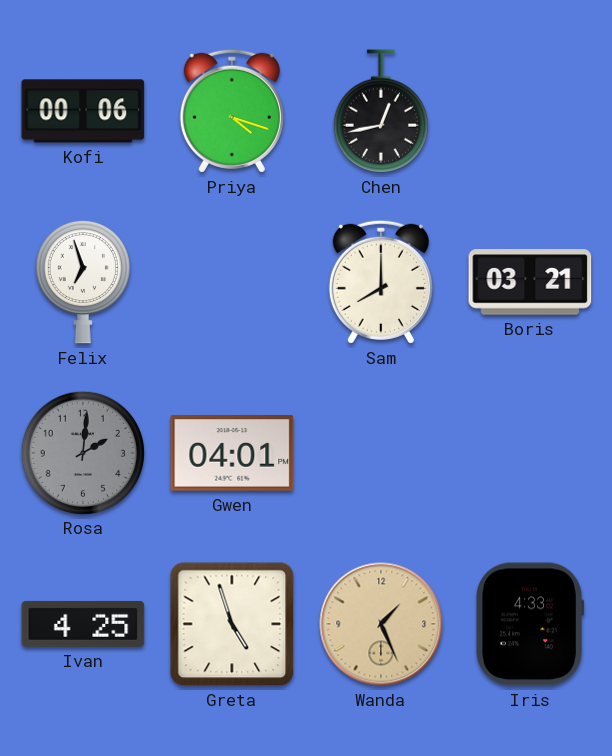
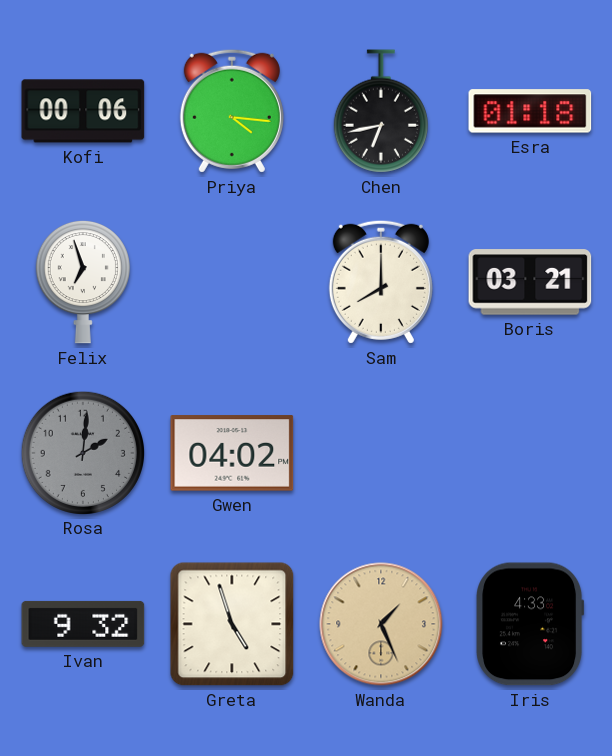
Priya: 4:18 -> 4:16 (232, 111)
Chen: 12:43 -> 6:43 (381, 111)
Esra: none -> 01:18 (530, 111)
Gwen: 04:01 -> 04:02 (232, 453)
Ivan: 4:25 -> 9:32 (83, 624)
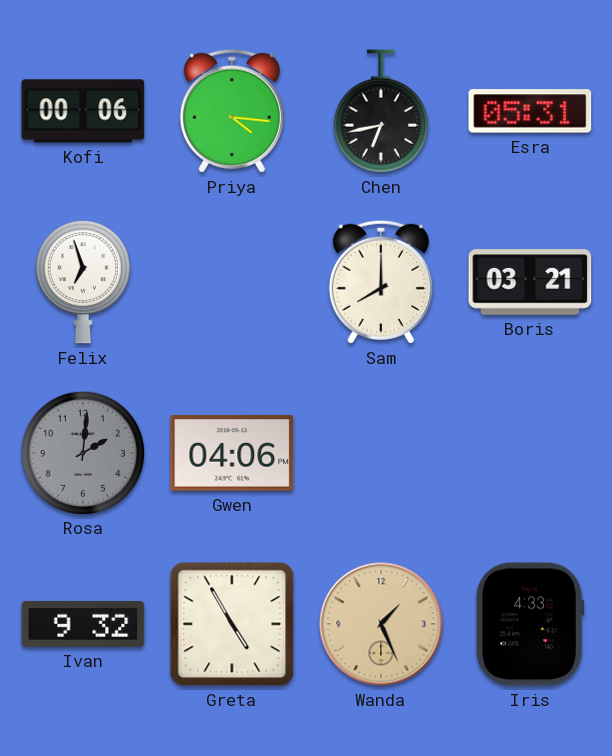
Esra: 01:18 -> 05:31 (530, 111)
Gwen: 04:02 -> 04:06 (232, 453)
Greta: 4:57 -> 4:55 (232, 624)
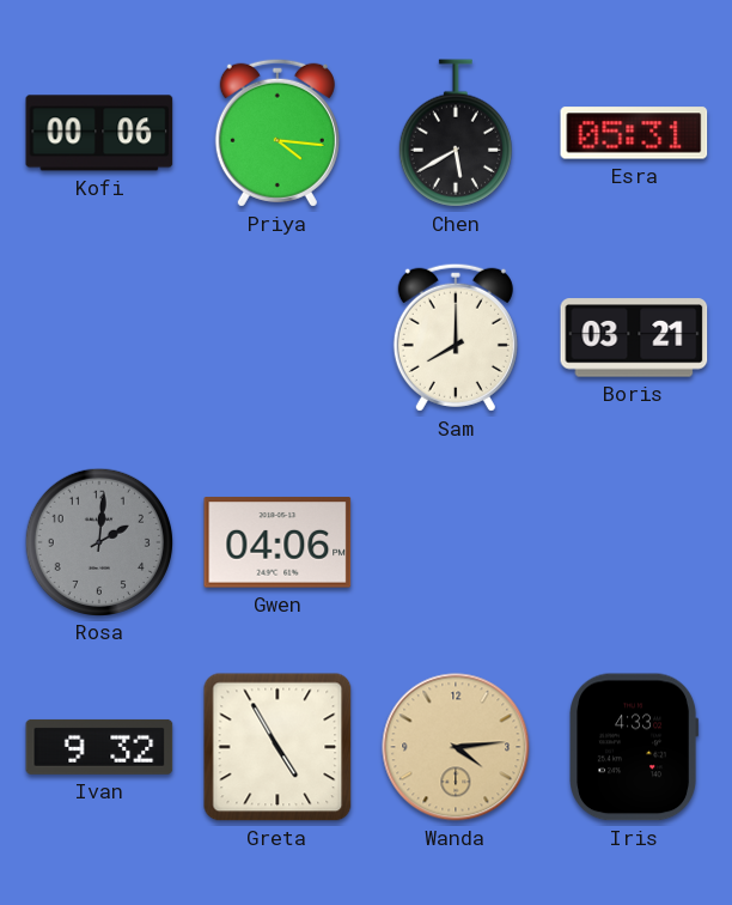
Chen: 6:43 -> 5:40 (456, 133)
Felix: 6:57 -> none (83, 282)
Wanda: 1:26 -> 4:14 (456, 747)
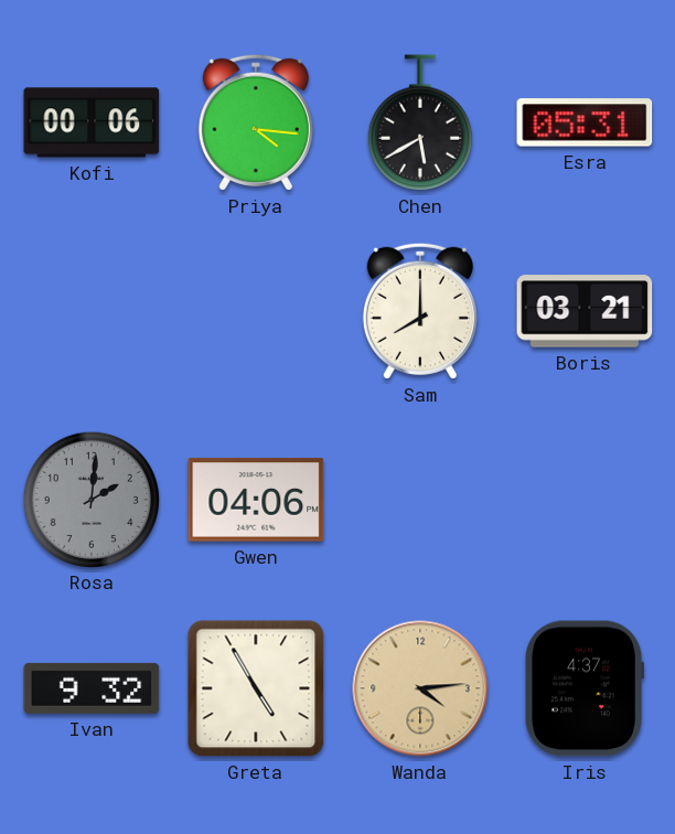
Iris: 4:33 -> 4:37 (585, 688)
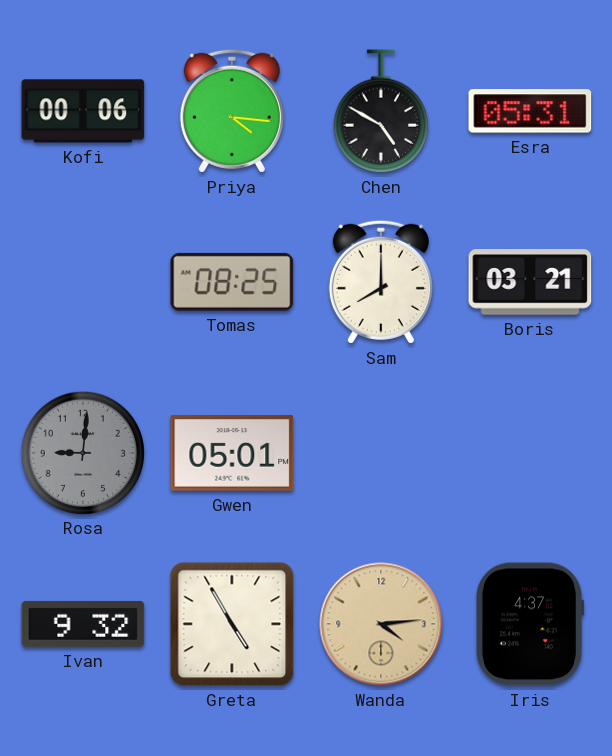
Chen: 5:40 -> 4:50 (381, 111)
Tomas: none -> 08:25 (232, 282)
Rosa: 2:01 -> 9:01 (82, 452)
Gwen: 04:06 -> 05:01 (232, 453)
